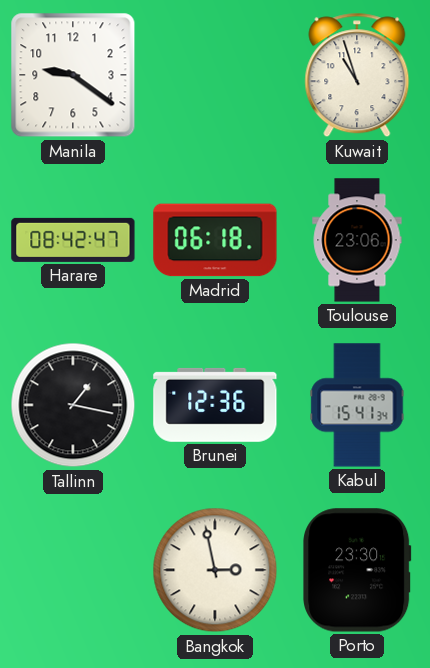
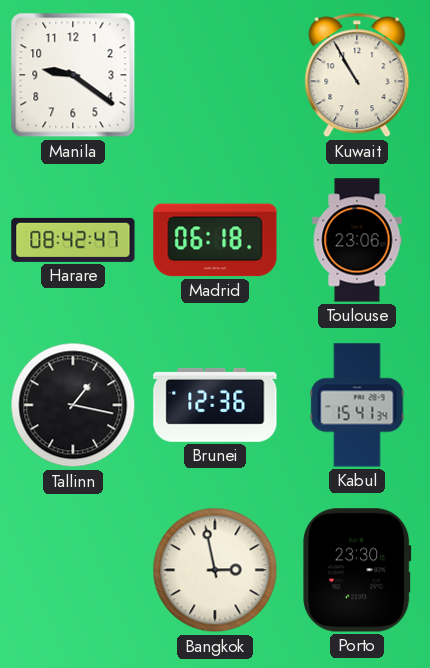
Kuwait: 10:57 -> 10:55 (357, 75)
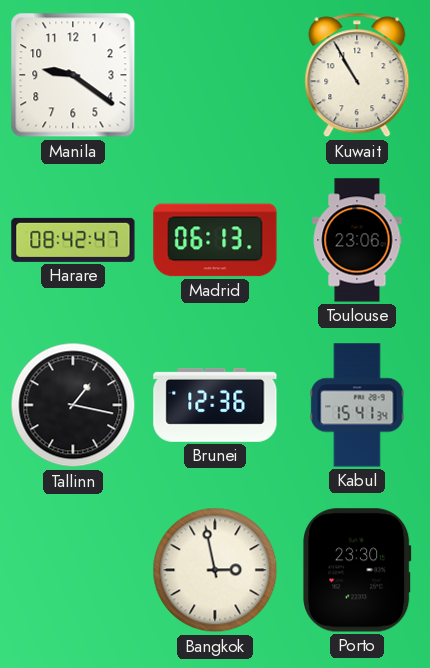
Madrid: 06:18 -> 06:13 (215, 240)
